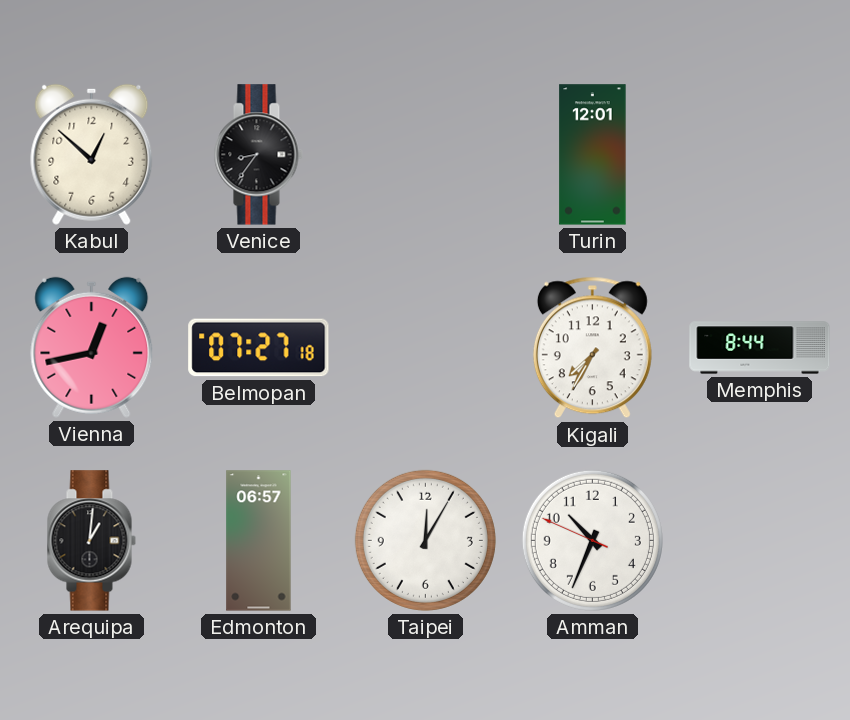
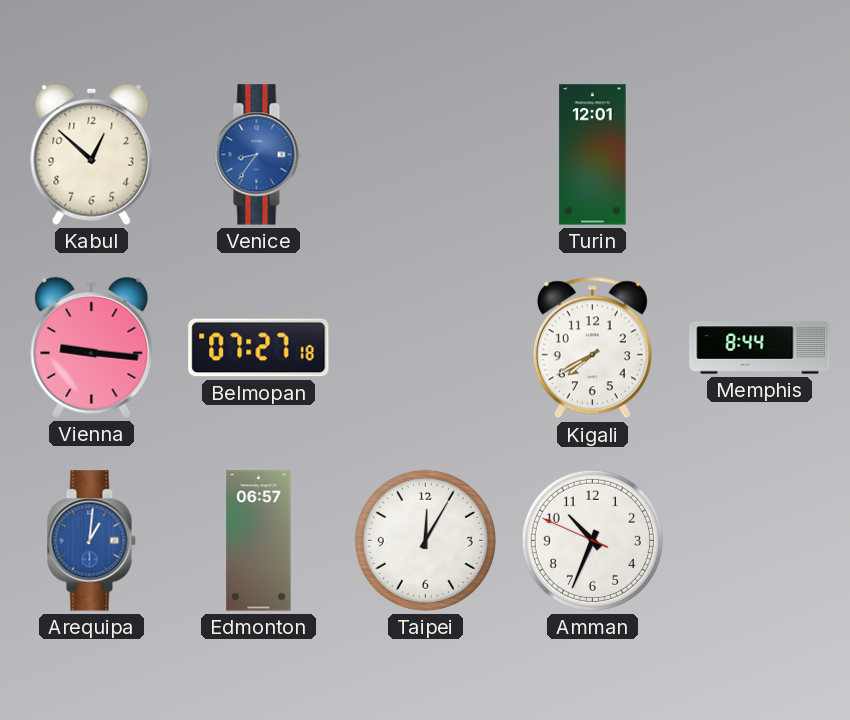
Venice dial: black -> blue (258, 155)
Vienna: 12:43 -> 9:16 (92, 347)
Kigali: 7:35 -> 7:40 (592, 348)
Arequipa dial: black -> blue (91, 541)
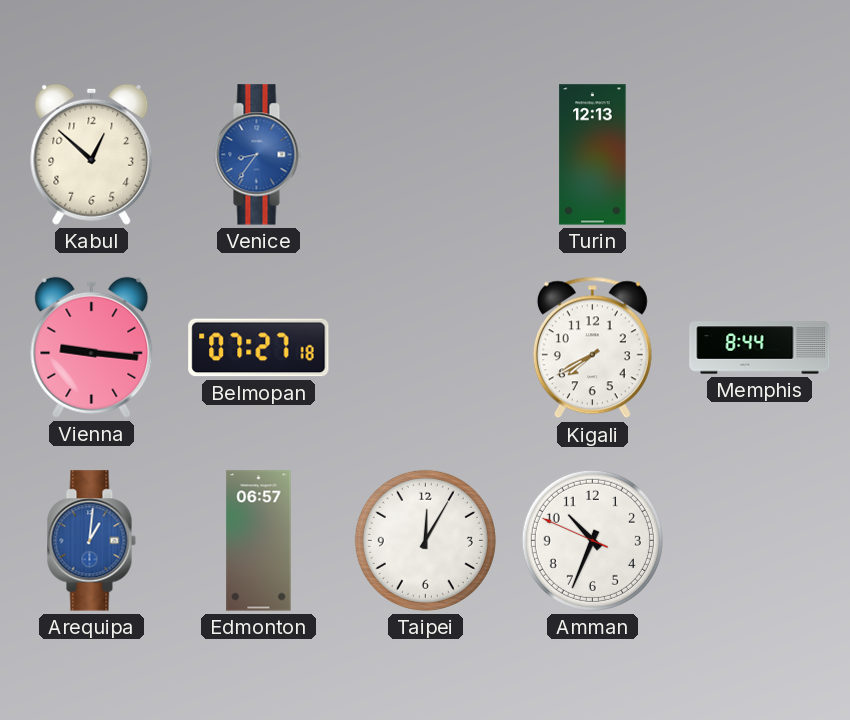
Turin: 12:01 -> 12:13 (593, 155)
